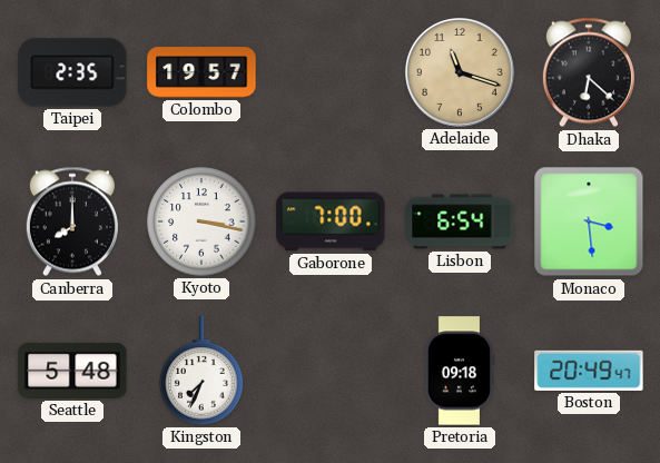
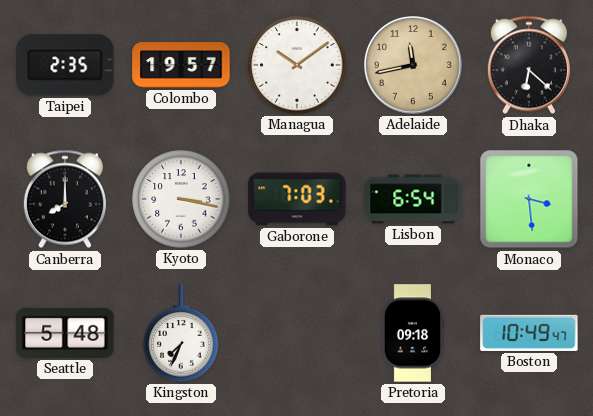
Managua: none -> 10:09 (297, 65)
Adelaide: 11:18 -> 11:43 (414, 66)
Gaborone: 7:00 -> 7:03 (297, 199)
Boston: 20:49 -> 10:49 (529, 333)
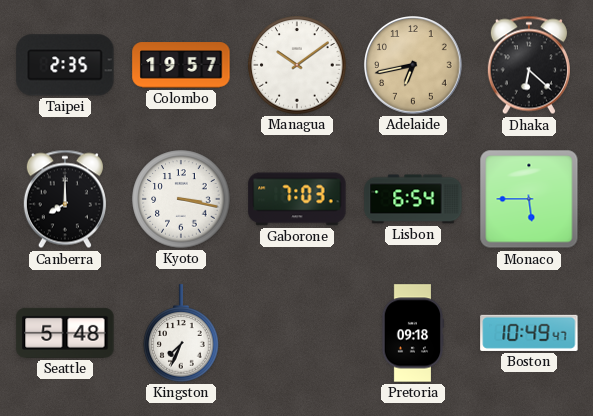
Adelaide: 11:43 -> 6:43 (414, 66)
Monaco: 3:29 -> 5:45 (529, 199)
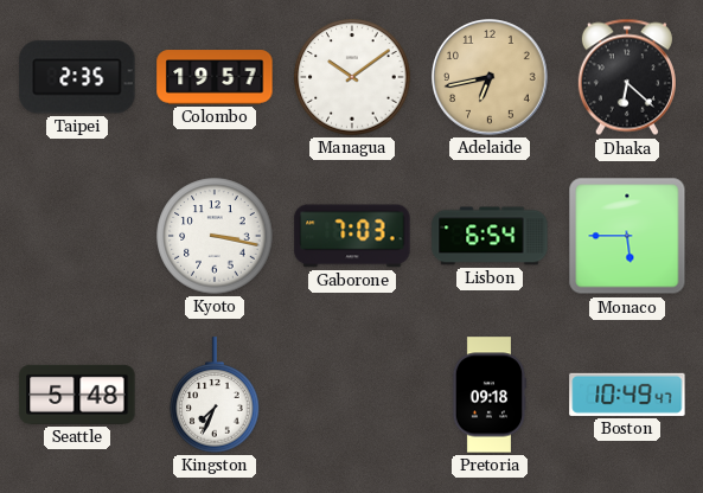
Canberra: 8:00 -> none (65, 199)
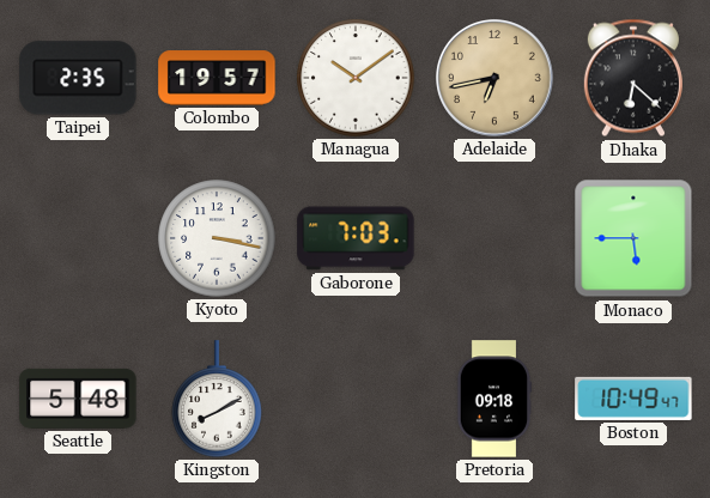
Lisbon: 6:54 -> none (490, 236)
Kingston: 7:34 -> 8:10 (217, 399)
